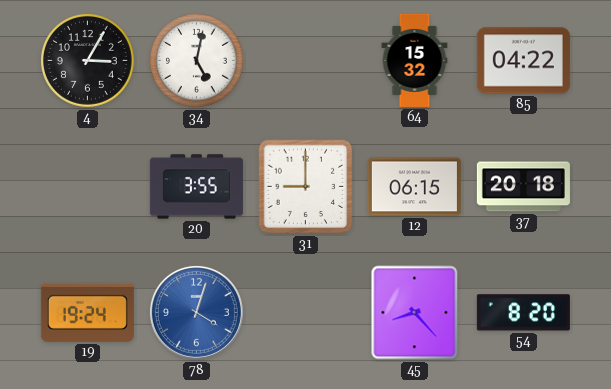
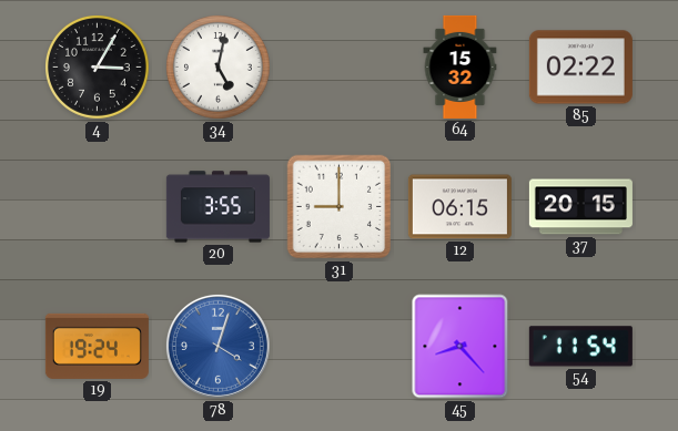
85: 04:22 -> 02:22 (580, 68)
37: 20:18 -> 20:15 (580, 207)
54: 8:20 -> 11:54 (580, 347)
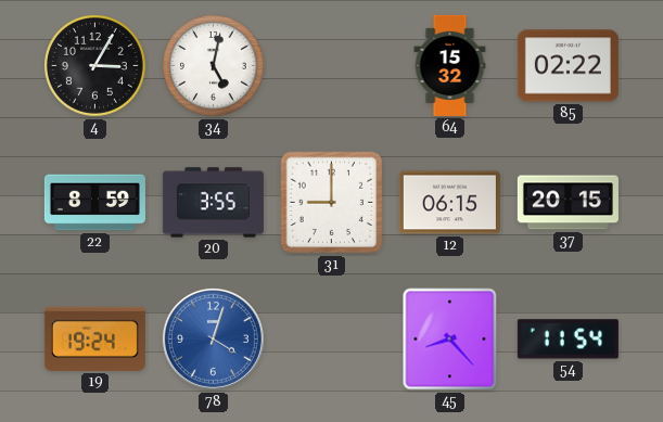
22: none -> 8:59 (94, 203)
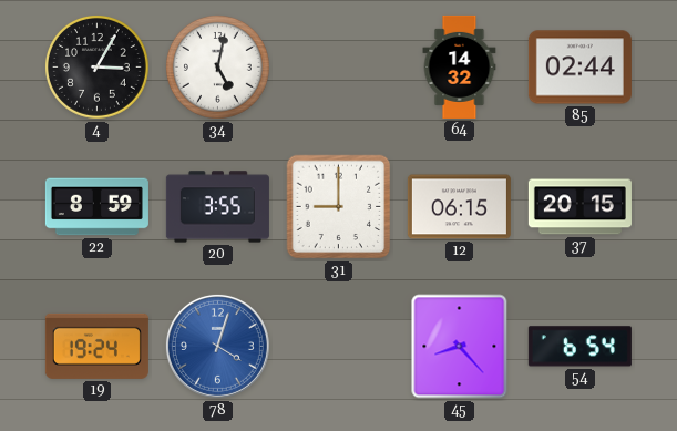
64: 15:32 -> 14:32 (460, 66)
85: 02:22 -> 02:44 (579, 68)
54: 11:54 -> 6:54 (579, 347)
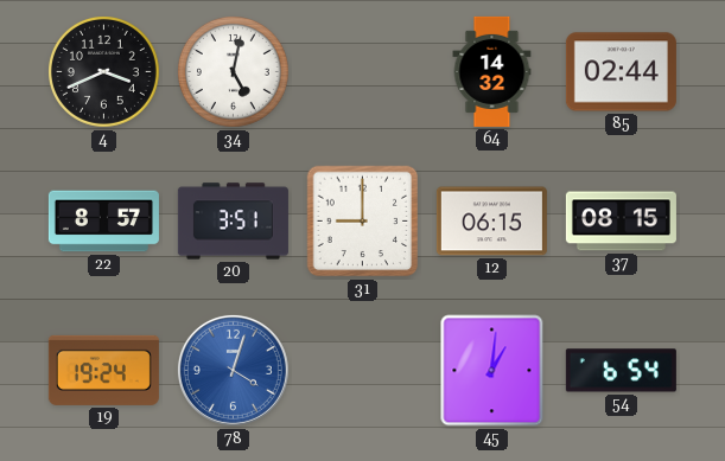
4: 3:05 -> 3:41 (104, 72)
22: 8:59 -> 8:57 (103, 222)
20: 3:55 -> 3:51 (233, 222)
37: 20:15 -> 08:15 (621, 222)
45: 8:23 -> 1:01 (492, 371)
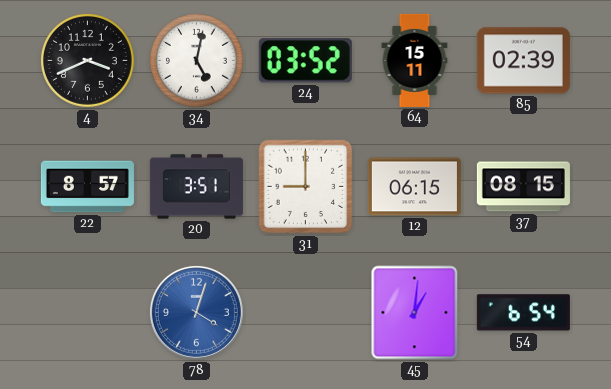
24: none -> 03:52 (305, 61)
64: 14:32 -> 15:11 (415, 60)
85: 02:44 -> 02:39 (523, 61)
19: 19:24 -> none (103, 370)
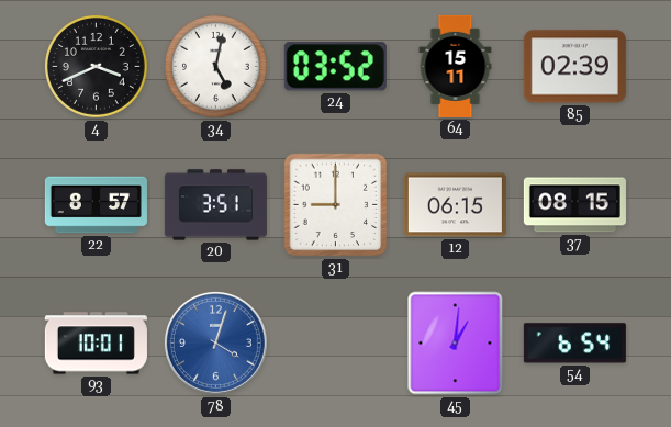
93: none -> 10:01 (96, 344)
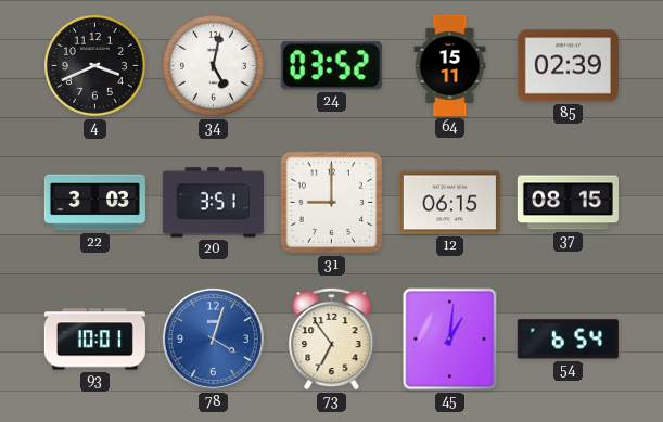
22: 8:57 -> 3:03 (94, 203)
73: none -> 6:54 (332, 338)
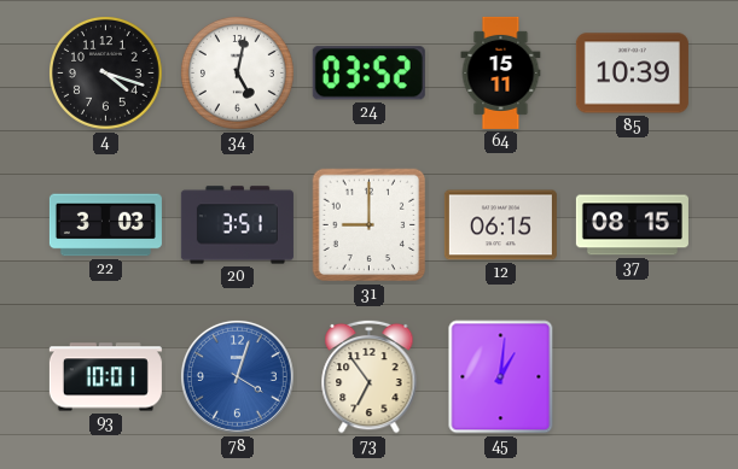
4: 3:41 -> 4:18 (106, 74)
85: 02:39 -> 10:39 (632, 74)
54: 6:54 -> none (568, 340)
